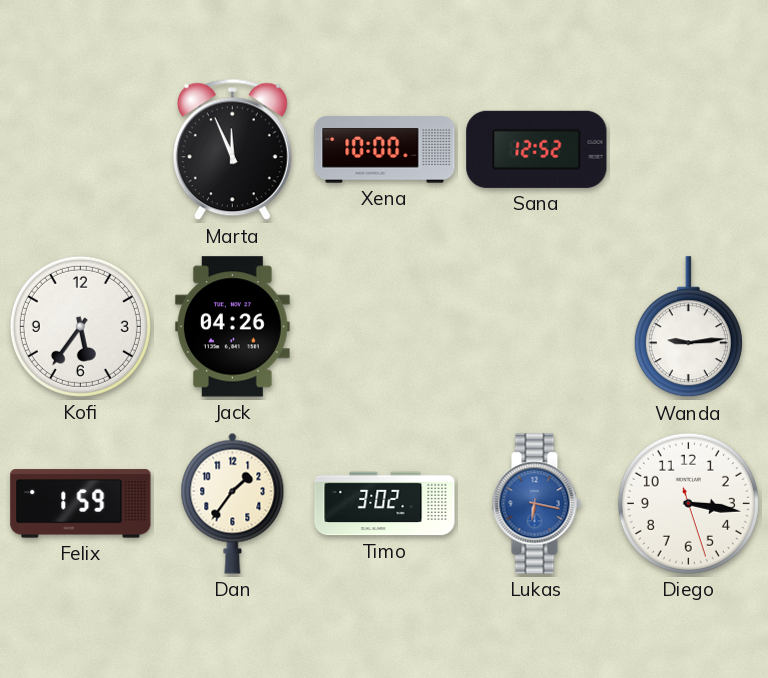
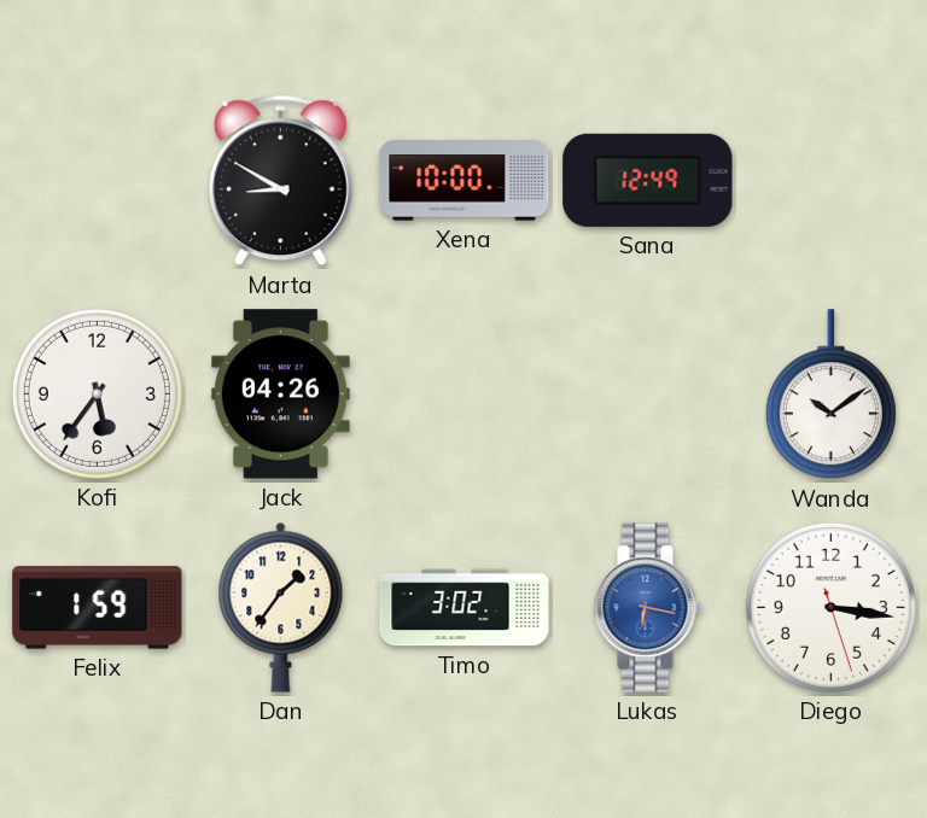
Marta: 11:56 -> 8:50 (280, 181)
Sana: 12:52 -> 12:49 (648, 180)
Wanda: 9:14 -> 10:09 (830, 395)
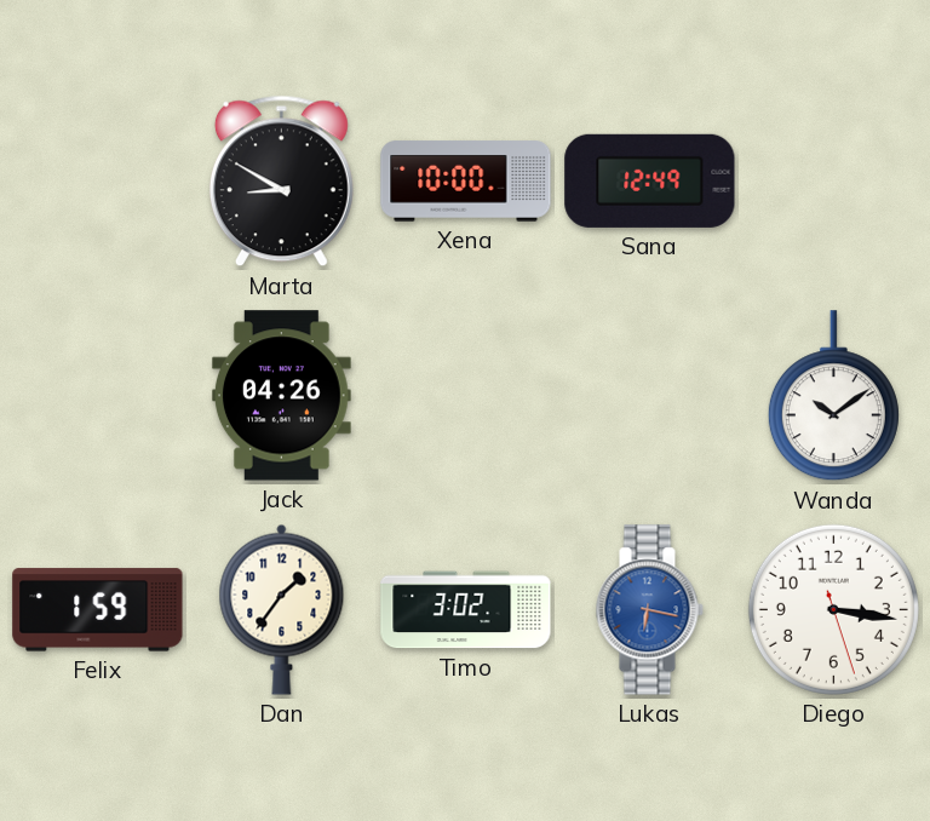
Kofi: 5:36 -> none (97, 393)
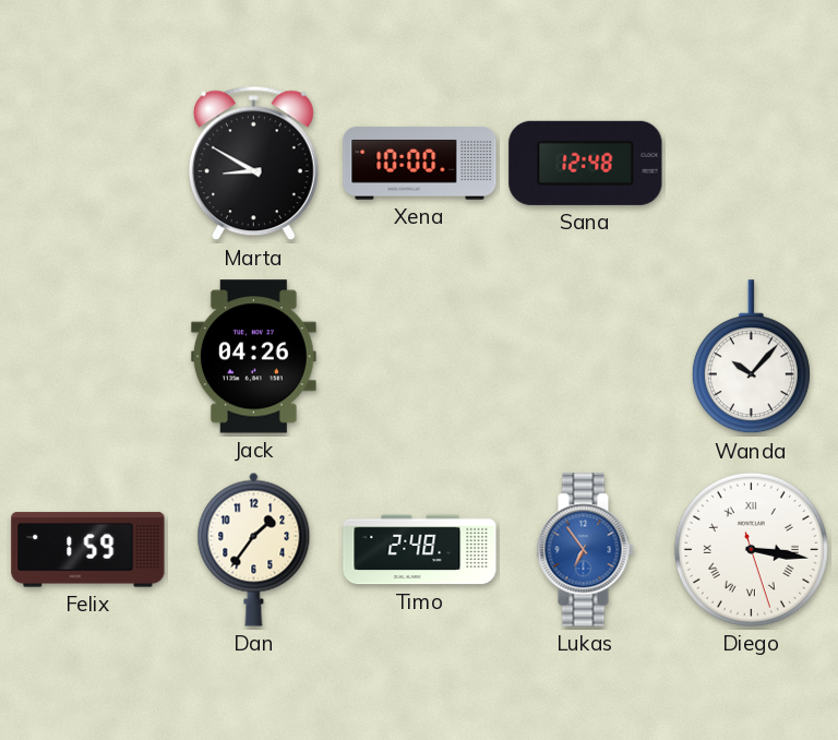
Sana: 12:49 -> 12:48 (586, 163)
Wanda: 10:09 -> 10:07 (751, 357)
Timo: 3:02 -> 2:48 (420, 550)
Lukas: 6:17 -> 6:54 (585, 550)
Diego numerals: Arabic -> Roman (751, 549)
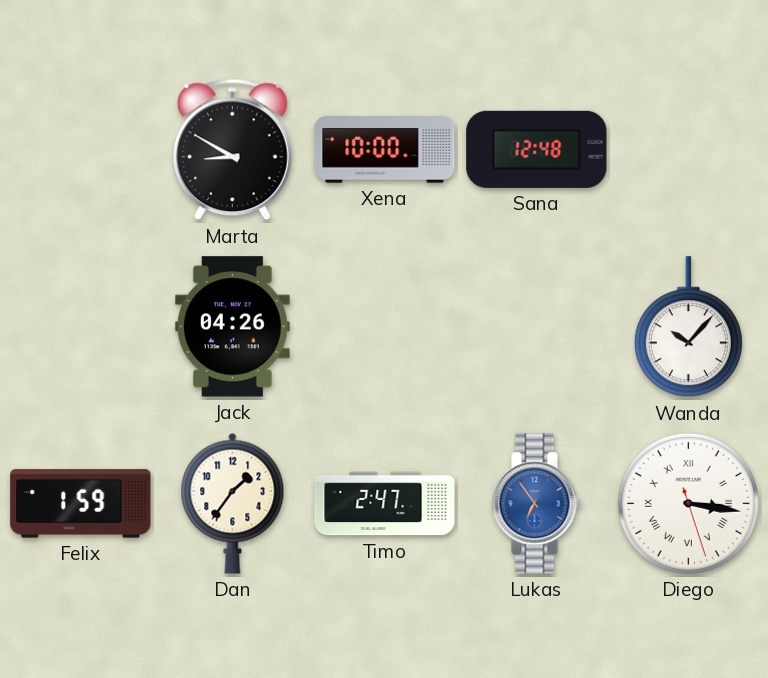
Timo: 2:48 -> 2:47 (385, 504)
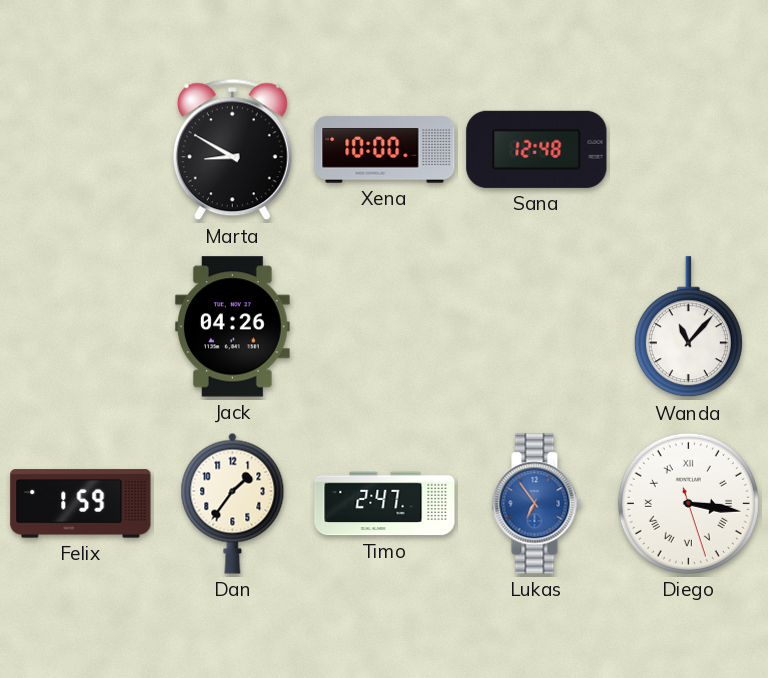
Wanda: 10:07 -> 11:07 (688, 327)
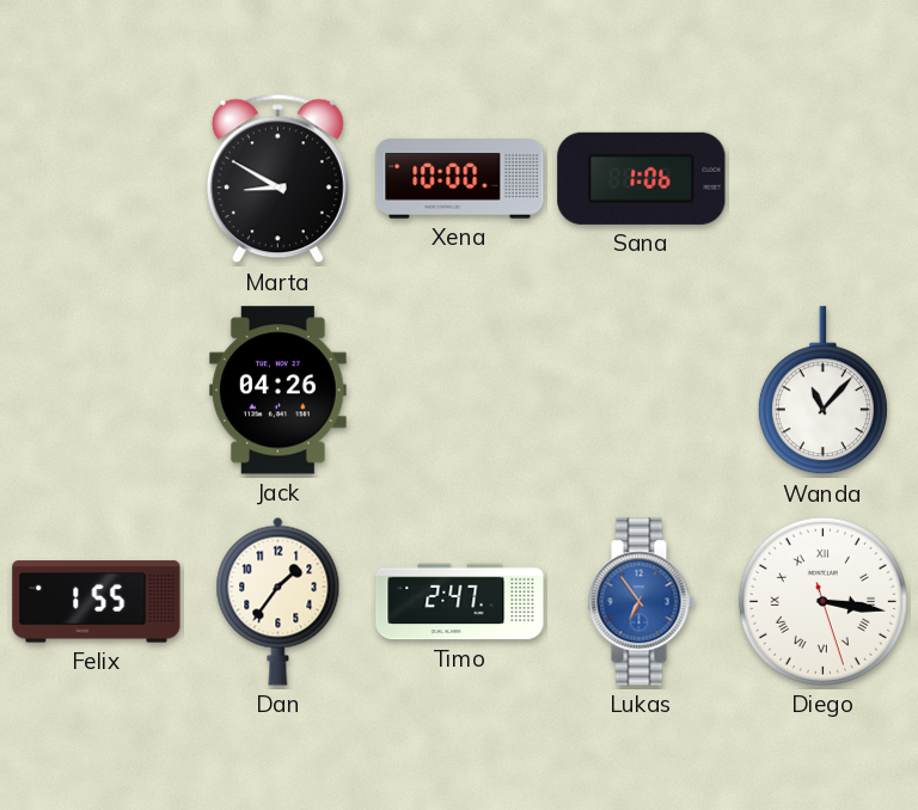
Sana: 12:48 -> 1:06 (642, 178)
Felix: 1:59 -> 1:55 (97, 602)
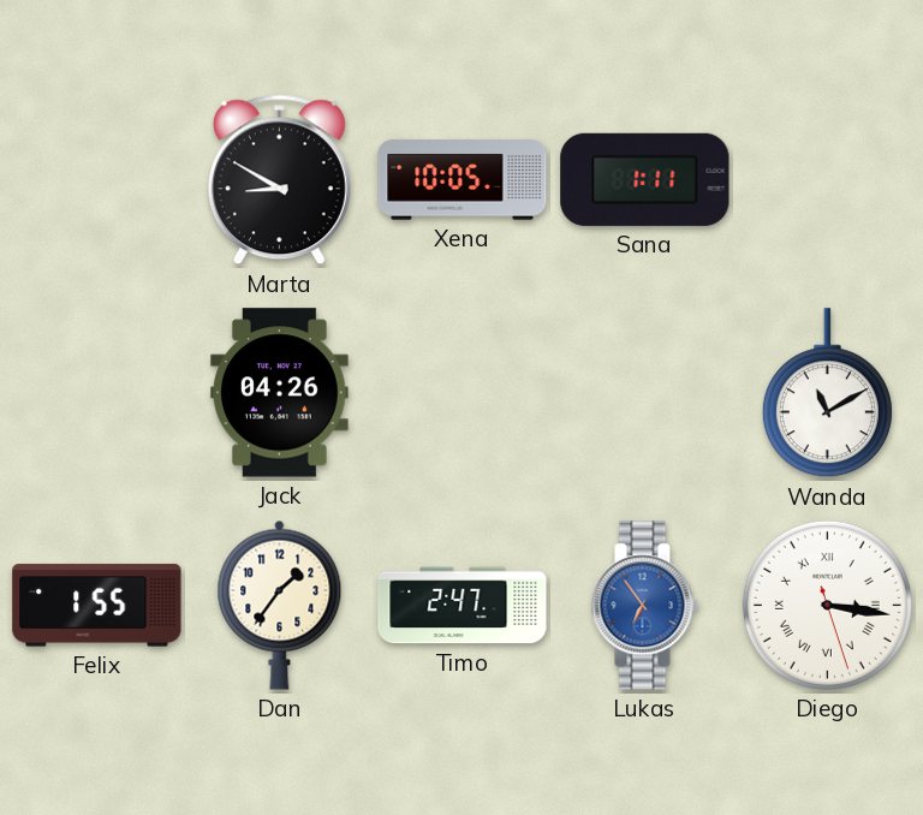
Xena: 10:00 -> 10:05 (463, 180)
Sana: 1:06 -> 1:11 (645, 179)
Wanda: 11:07 -> 11:10 (827, 393)
